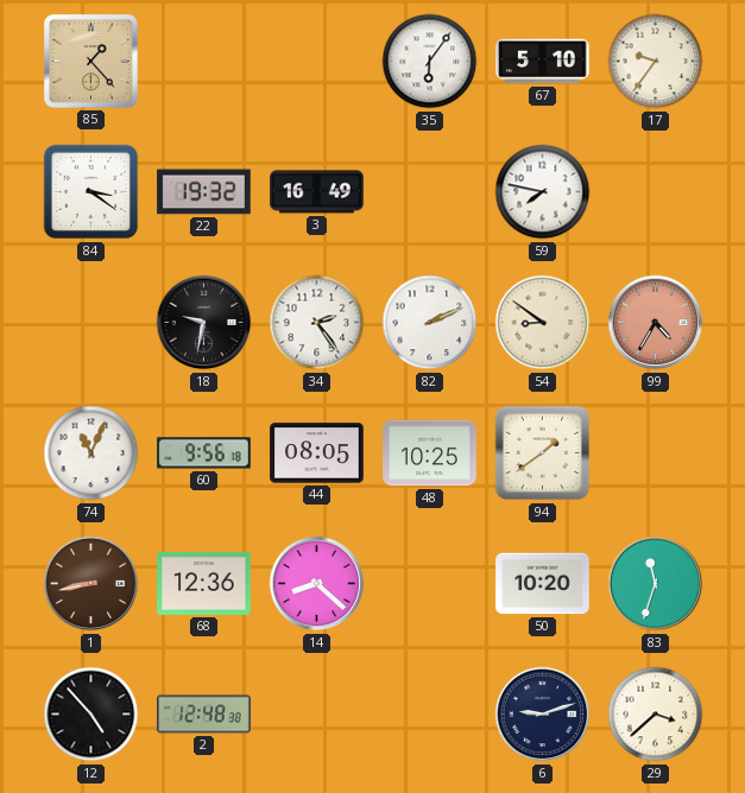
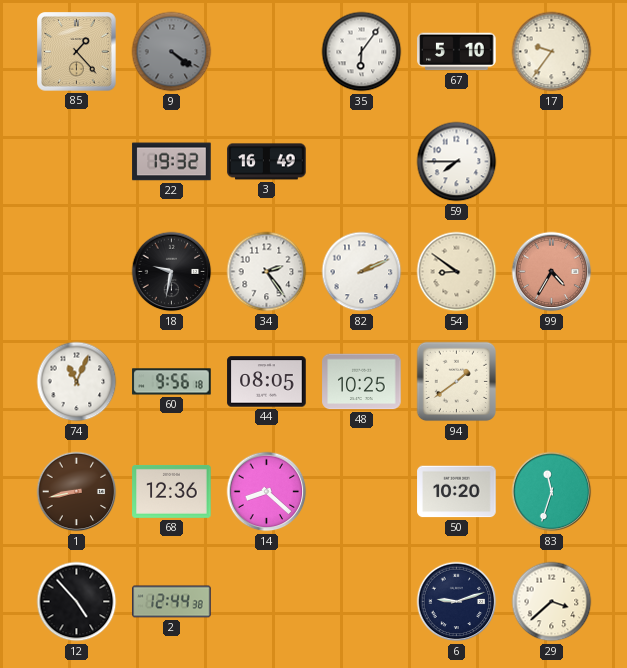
9: none -> 4:21 (172, 52)
84: 3:21 -> none (91, 192)
59: 7:47 -> 7:45 (457, 162)
2: 12:48 -> 12:44 (172, 602)
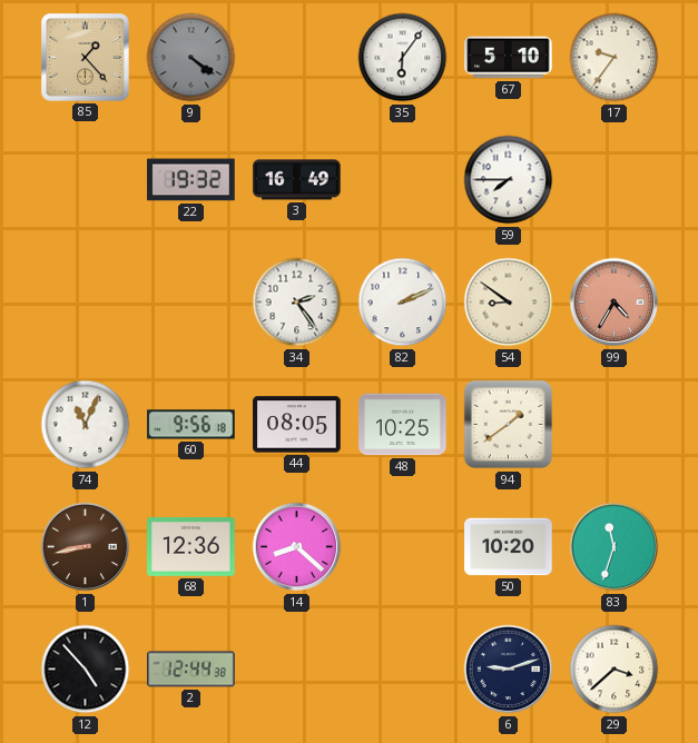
18: 9:32 -> none (172, 272)
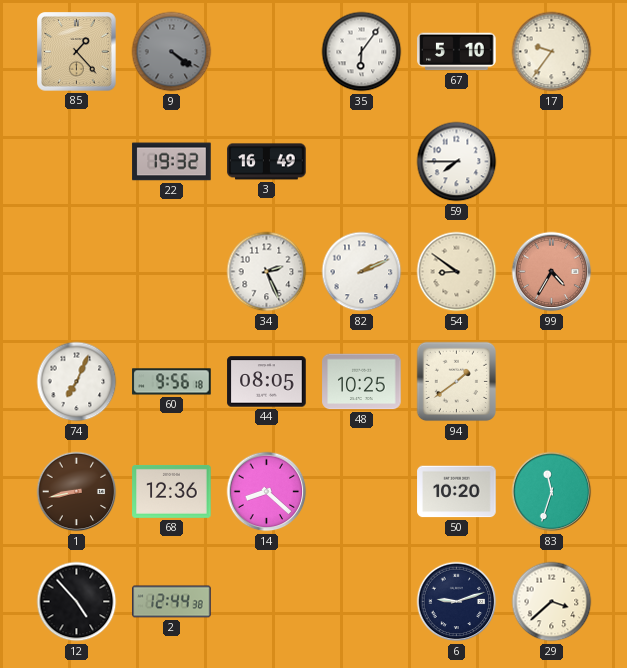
34: 2:24 -> 2:26 (267, 272)
74: 11:04 -> 7:04 (77, 382)
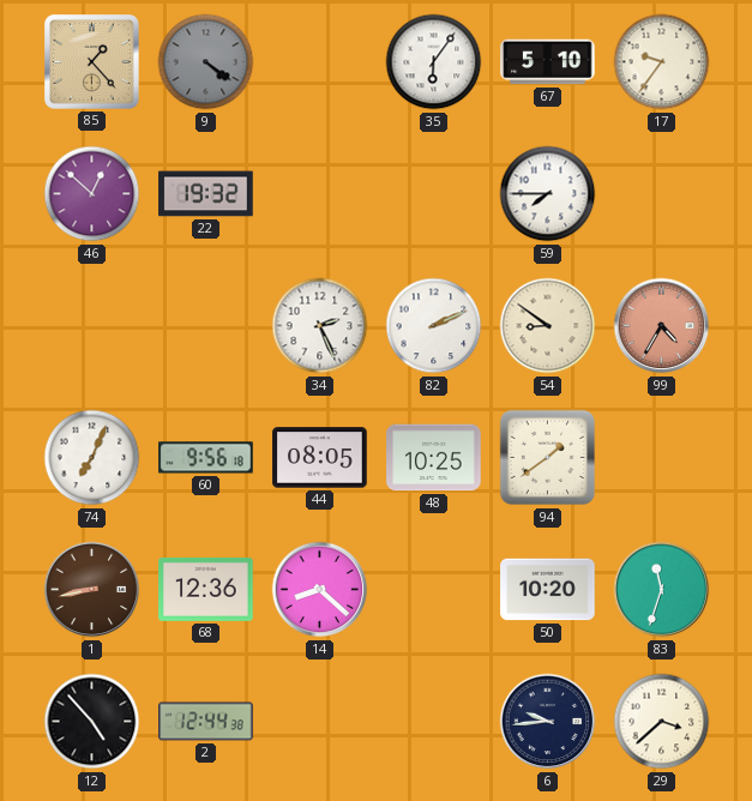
46: none -> 12:52 (92, 194)
3: 16:49 -> none (267, 162)
6: 9:12 -> 9:44 (548, 722)
